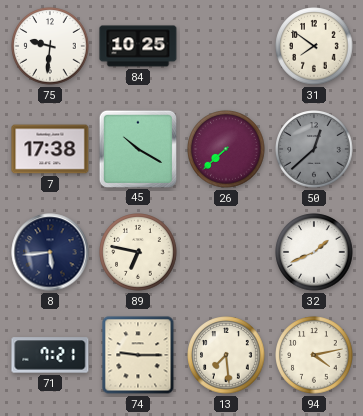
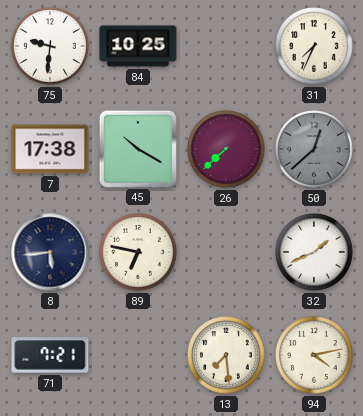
31: 7:51 -> 7:34 (314, 46)
74: 9:15 -> none (138, 355)
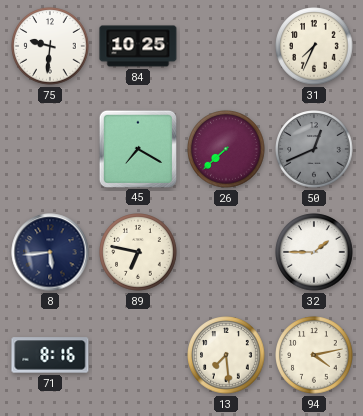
7: 17:38 -> none (50, 149)
45: 10:20 -> 7:20 (137, 148)
50: 12:38 -> 12:41 (314, 149)
32: 1:41 -> 1:45 (314, 252)
71: 7:21 -> 8:16 (50, 355)
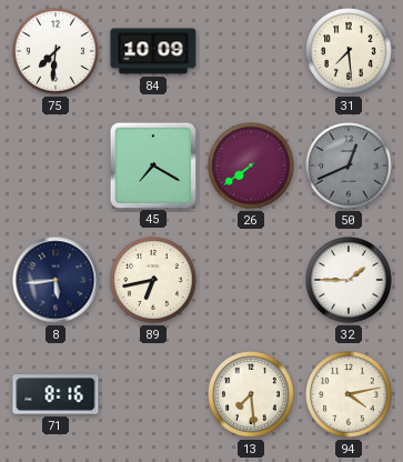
75: 9:31 -> 7:31 (56, 51)
84: 10:25 -> 10:09 (153, 51)
31: 7:34 -> 7:29 (349, 51)
26: 7:38 -> 7:39 (251, 165)
89: 6:47 -> 6:43 (153, 280)
